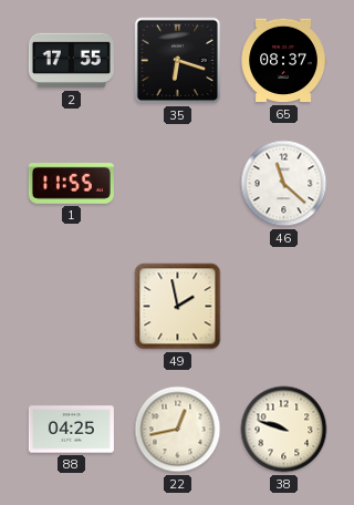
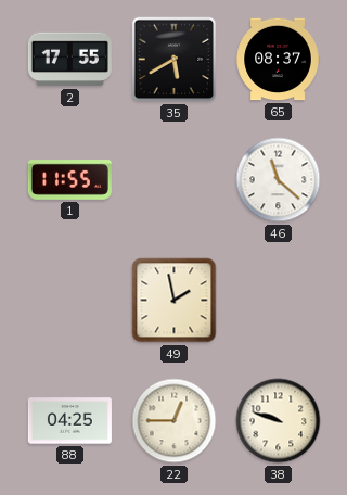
35: 6:18 -> 5:40 (175, 60)
22: 12:43 -> 12:45 (175, 421)
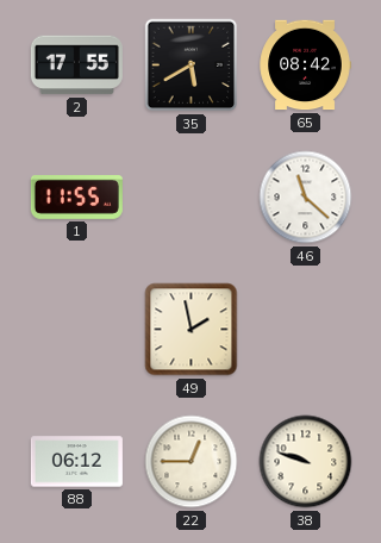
65: 08:37 -> 08:42 (305, 65)
88: 04:25 -> 06:12 (76, 462)
